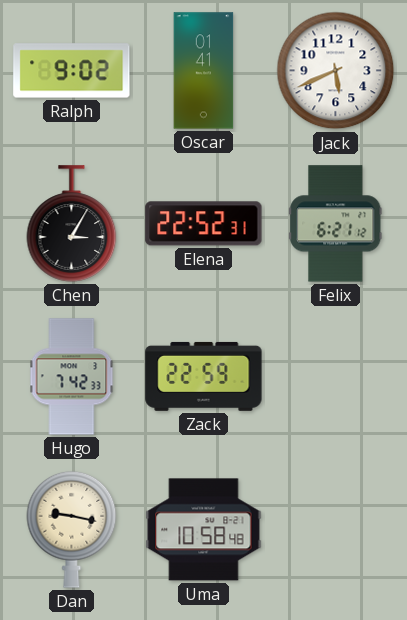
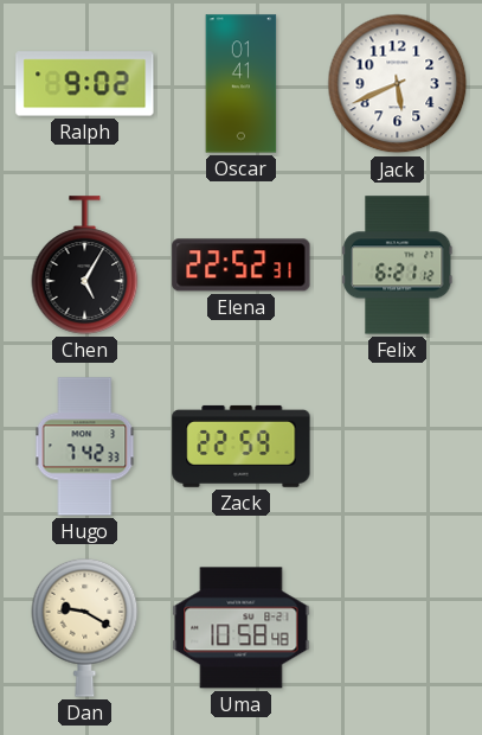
Chen: 3:05 -> 5:05 (85, 266)
Dan: 9:17 -> 9:20 (85, 627)
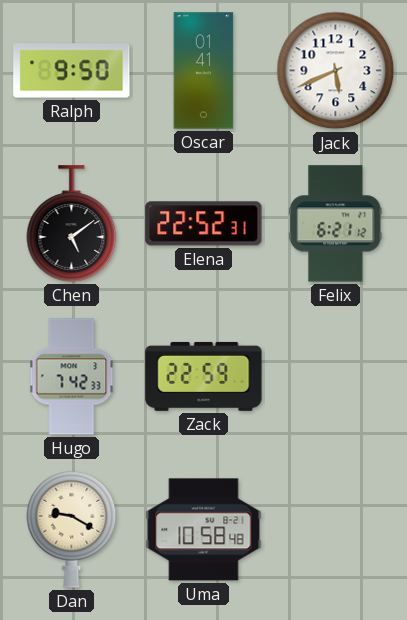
Ralph: 9:02 -> 9:50 (72, 71)
Chen: 5:05 -> 5:09 (72, 224)
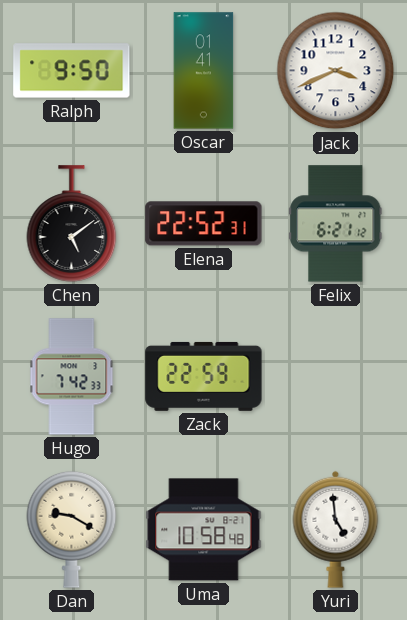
Jack: 5:41 -> 3:41 (336, 71)
Yuri: none -> 4:59 (336, 529)
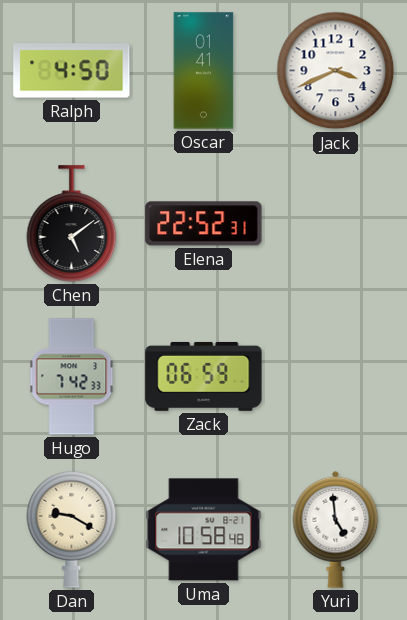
Ralph: 9:50 -> 4:50 (72, 71)
Felix: 6:21 -> none (336, 224)
Zack: 22:59 -> 06:59 (204, 376)
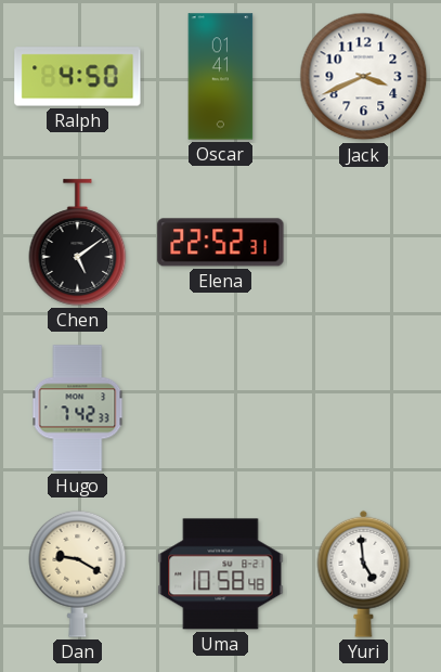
Zack: 06:59 -> none (204, 376)
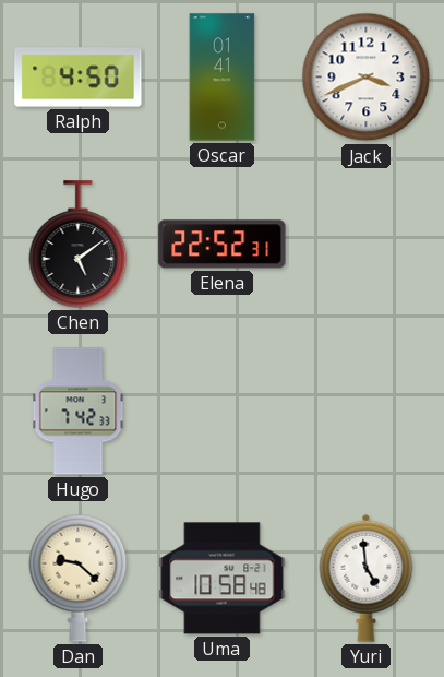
Dan: 9:20 -> 9:22 (79, 578)
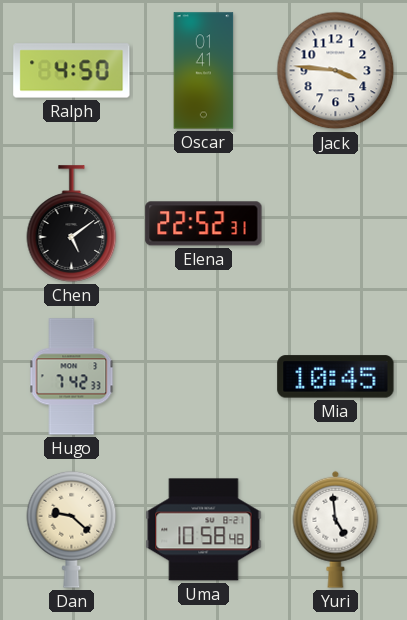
Jack: 3:41 -> 3:46 (336, 71)
Mia: none -> 10:45 (336, 377)
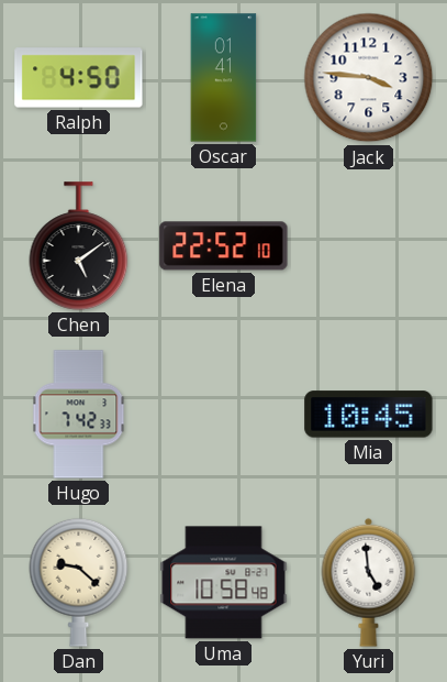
Elena: 22:52:31 -> 22:52:10 (224, 246)
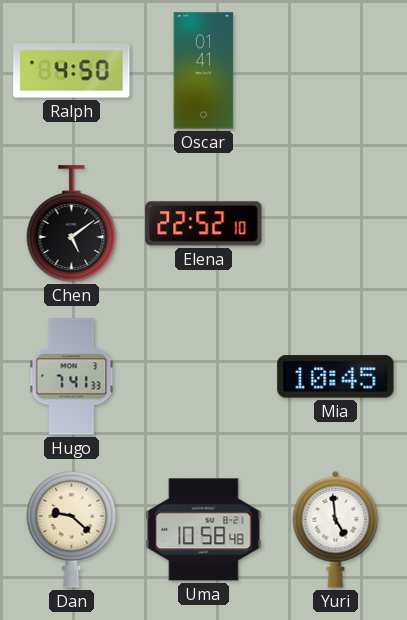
Jack: 3:46 -> none (369, 78)
Hugo: 7:42 -> 7:41 (72, 377)
